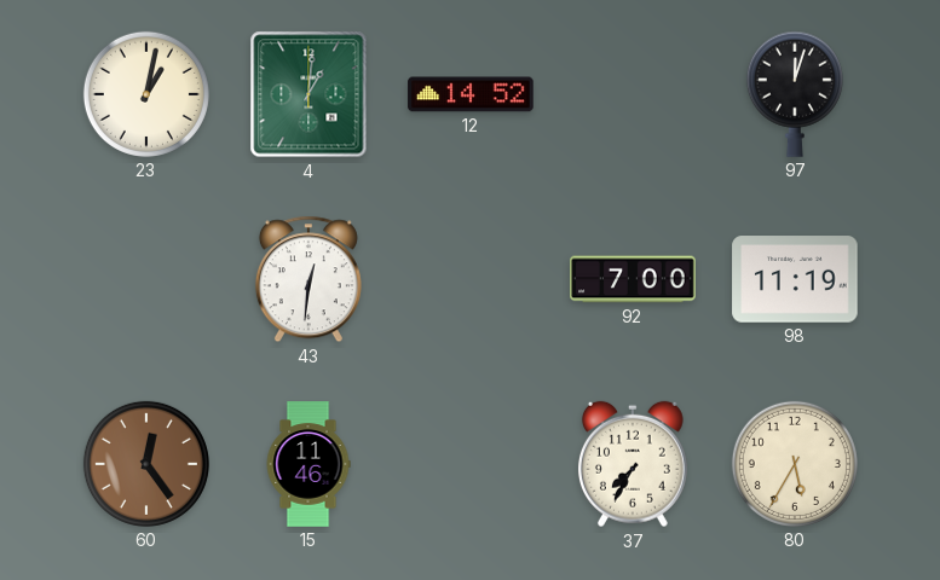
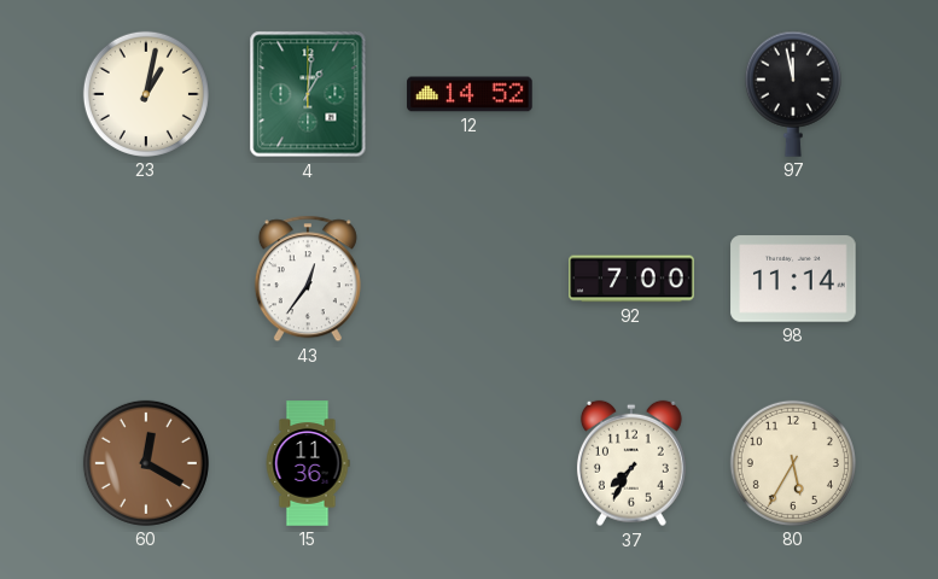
97: 12:03 -> 11:58 (793, 94)
43: 12:31 -> 12:36 (308, 279)
98: 11:19 -> 11:14 (793, 279)
60: 12:24 -> 12:20 (146, 463)
15: 11:46 -> 11:36 (308, 463)
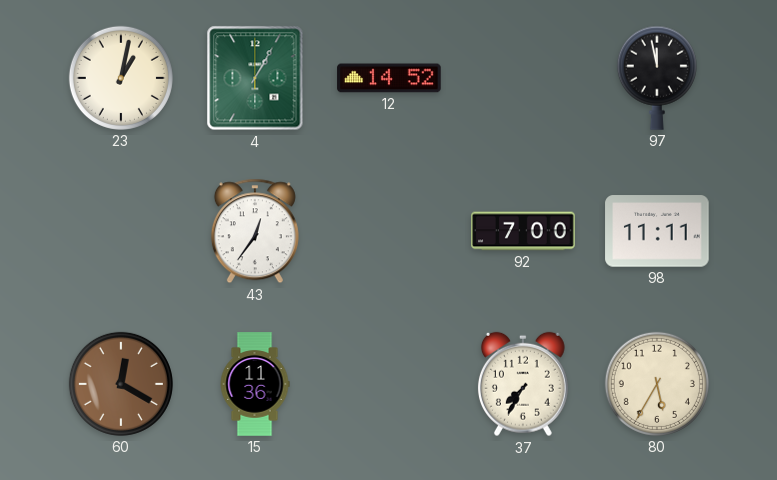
4: 1:01 -> 1:05 (255, 78)
98: 11:14 -> 11:11 (657, 231)
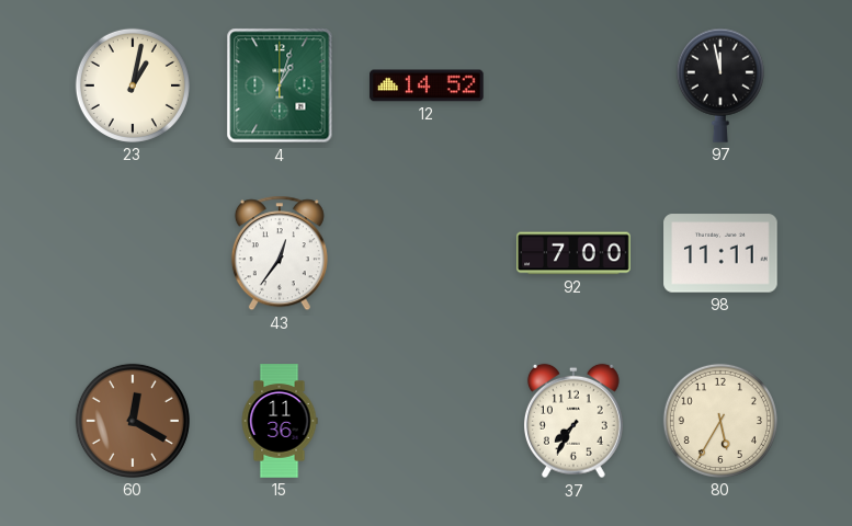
4: 1:05 -> 1:03 (280, 85)
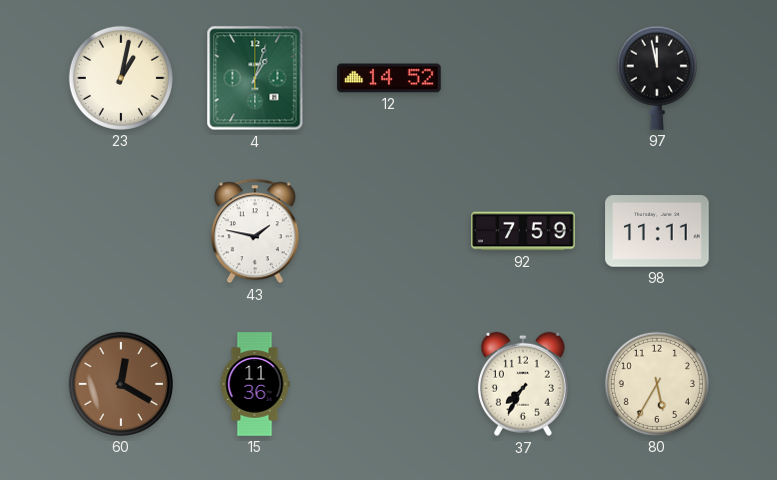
43: 12:36 -> 1:47 (255, 231)
92: 7:00 -> 7:59 (523, 231)
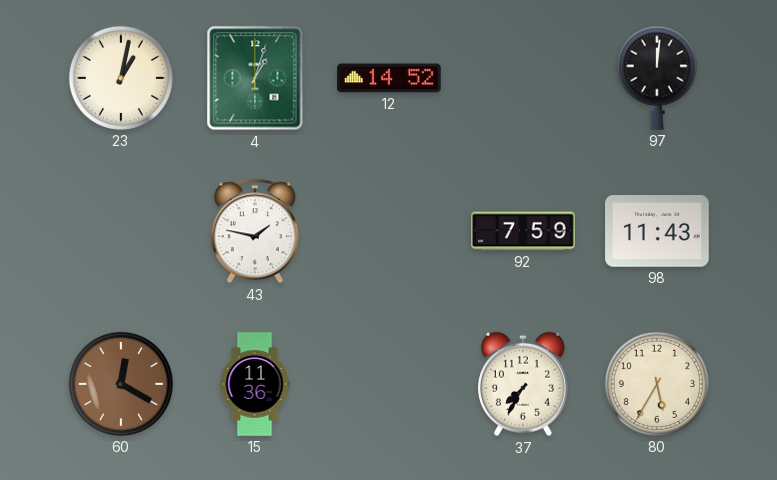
97: 11:58 -> 12:01 (657, 78)
98: 11:11 -> 11:43 (657, 231)
